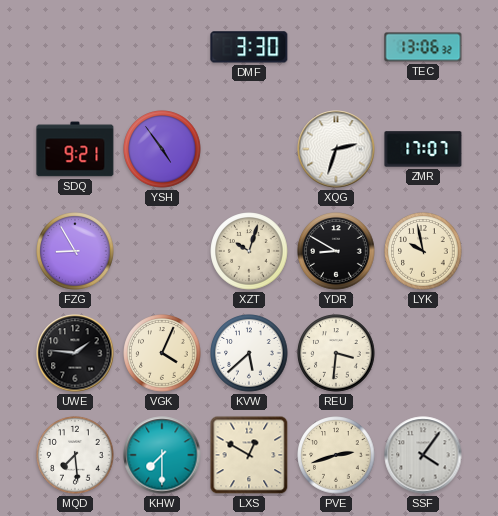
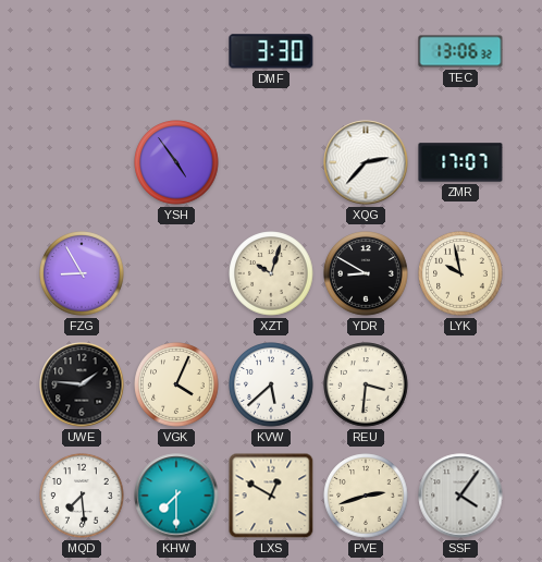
SDQ: 9:21 -> none (75, 149)
XQG: 2:33 -> 2:37 (366, 162)
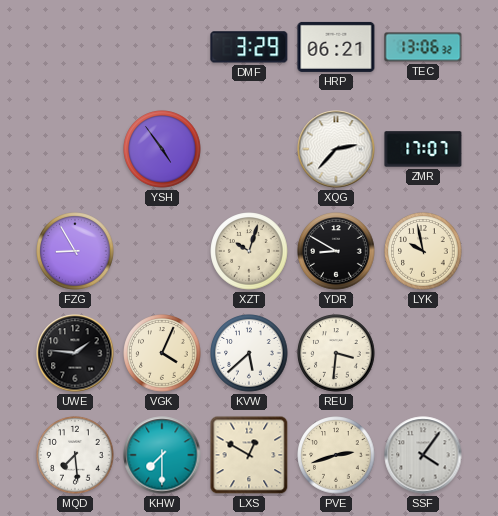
DMF: 3:30 -> 3:29 (249, 47)
HRP: none -> 06:21 (336, 47)
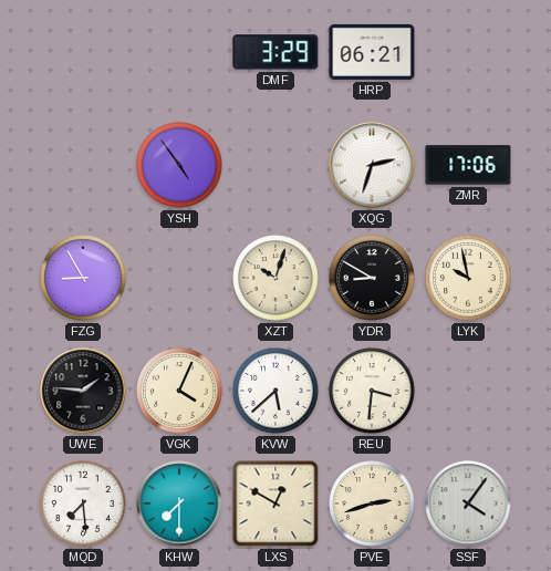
TEC: 13:06 -> none (423, 47)
XQG: 2:37 -> 2:33 (372, 165)
ZMR: 17:07 -> 17:06 (468, 165)
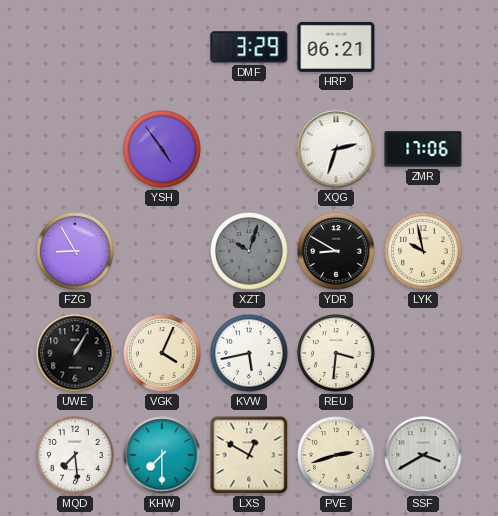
XZT dial: cream -> grey (249, 251)
UWE: 1:46 -> 1:05 (75, 353)
KVW: 5:38 -> 5:43 (249, 353)
SSF: 4:06 -> 3:40 (423, 455)
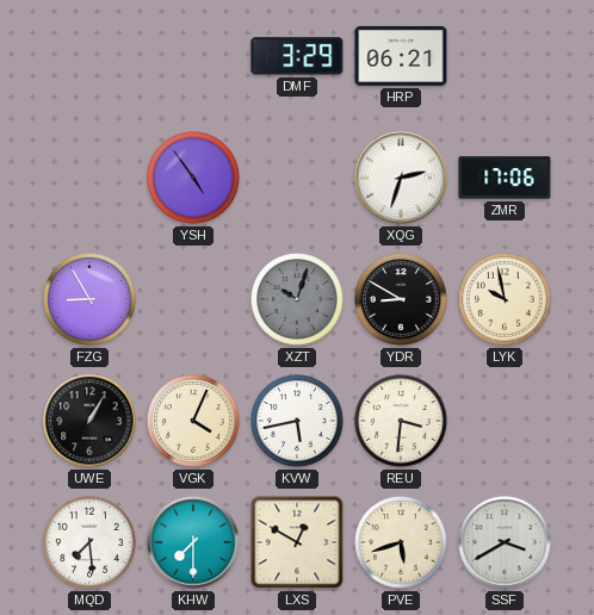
PVE: 2:42 -> 5:42 (401, 542)
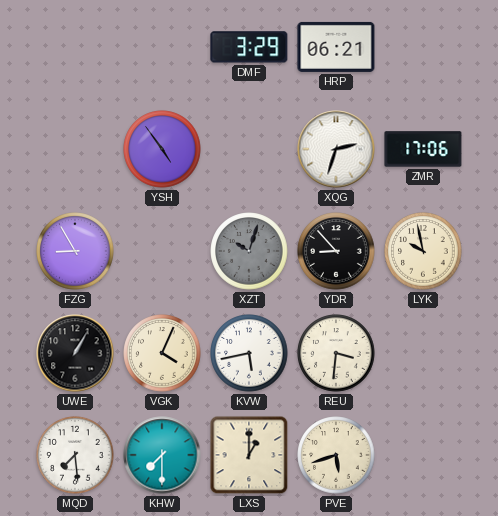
YDR: 8:50 -> 8:53 (336, 251)
LXS: 12:50 -> 1:00 (249, 455)
SSF: 3:40 -> none (505, 542)
